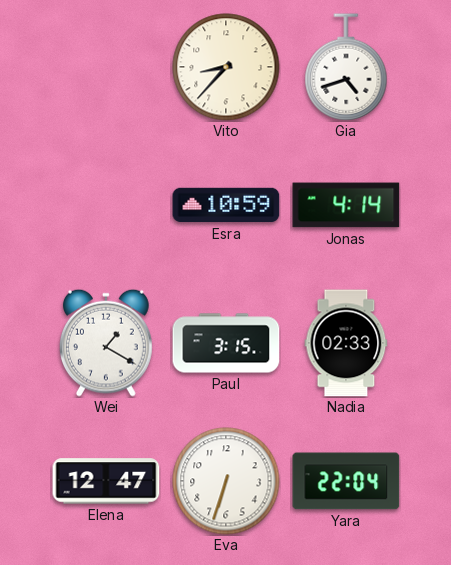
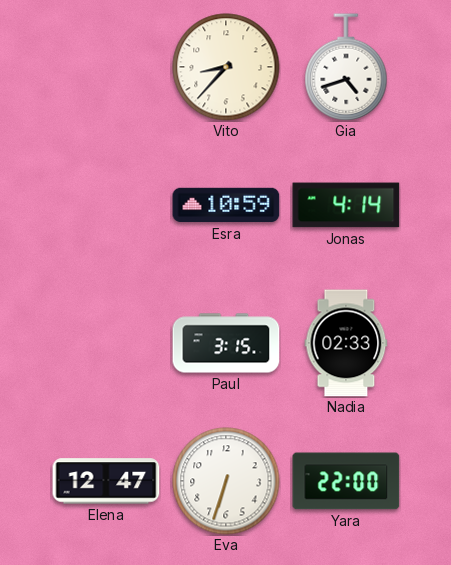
Wei: 1:20 -> none (106, 343)
Yara: 22:04 -> 22:00 (346, 481)
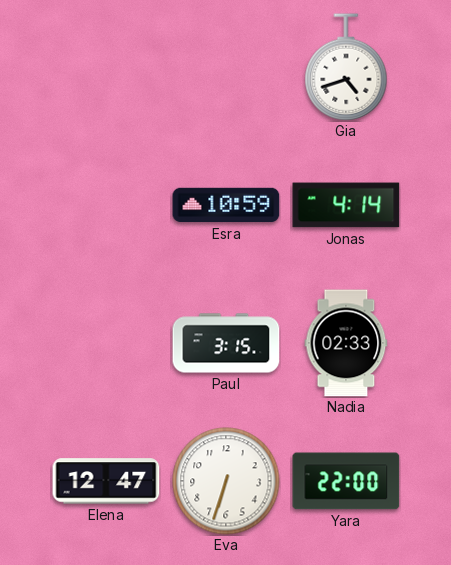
Vito: 8:37 -> none (226, 67)
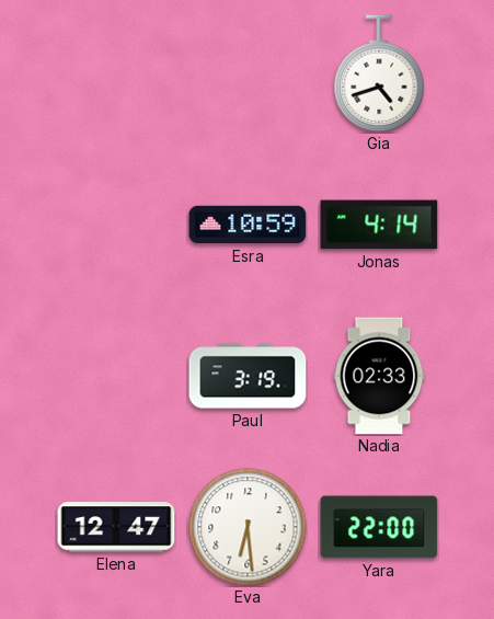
Paul: 3:15 -> 3:19 (248, 376)
Eva: 6:33 -> 6:29 (248, 527)
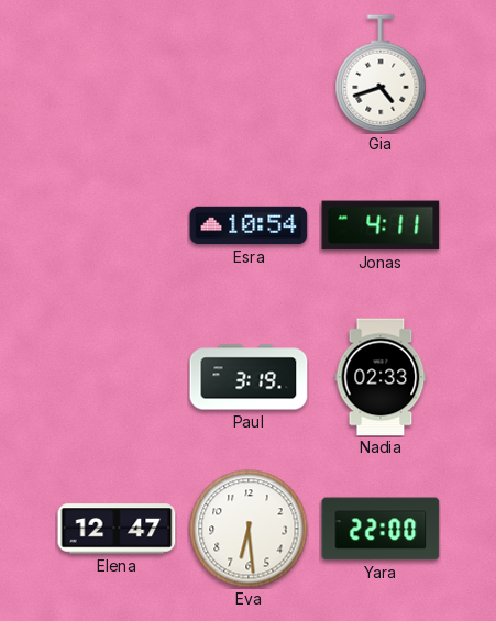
Esra: 10:59 -> 10:54 (249, 225)
Jonas: 4:14 -> 4:11 (381, 225)
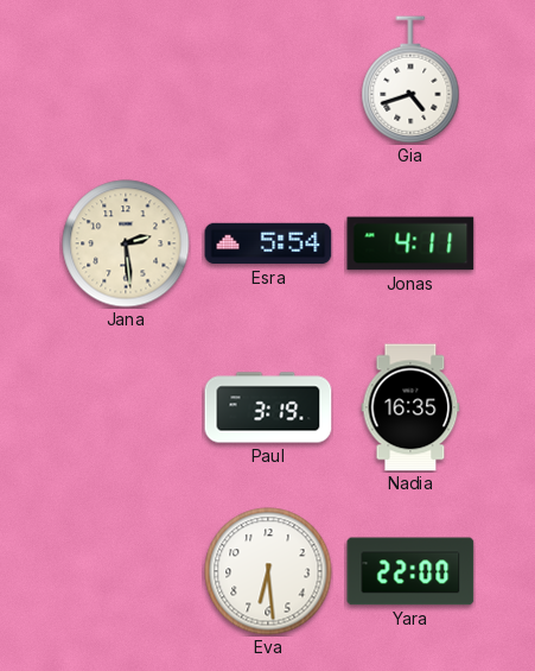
Jana: none -> 2:29 (126, 243)
Esra: 10:54 -> 5:54 (268, 243)
Nadia: 02:33 -> 16:35 (410, 407)
Elena: 12:47 -> none (117, 529)
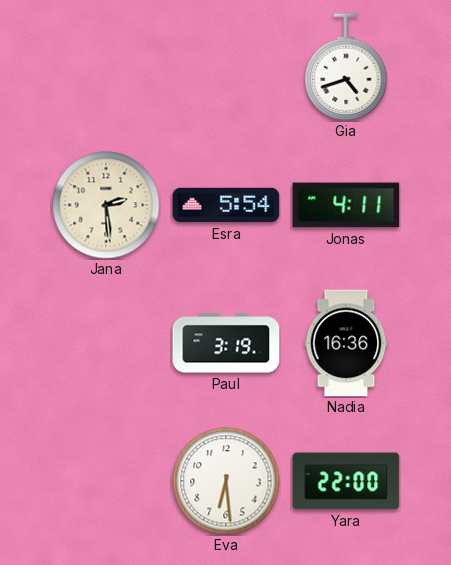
Nadia: 16:35 -> 16:36 (346, 343)
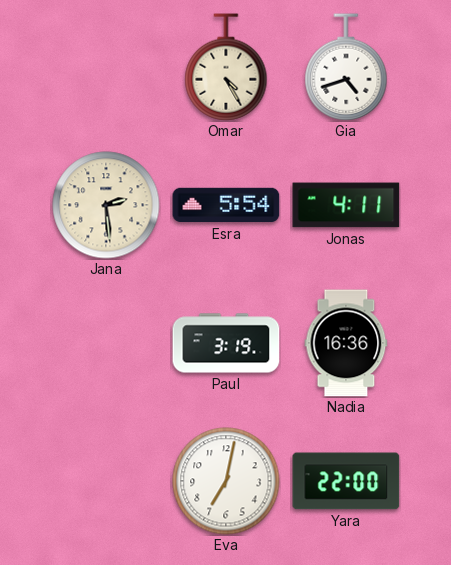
Omar: none -> 4:25 (226, 67)
Eva: 6:29 -> 7:02 (226, 481)
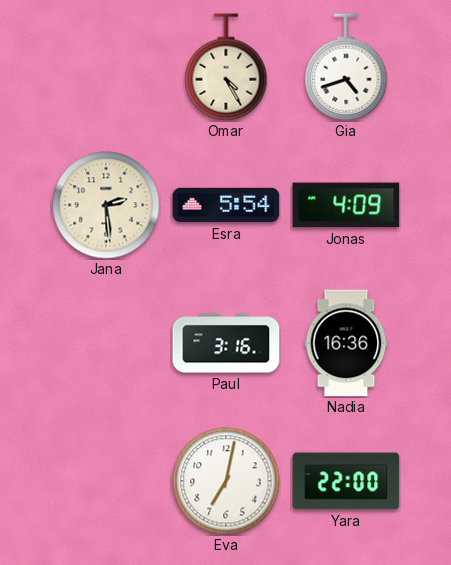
Jonas: 4:11 -> 4:09 (346, 205)
Paul: 3:19 -> 3:16 (226, 343)
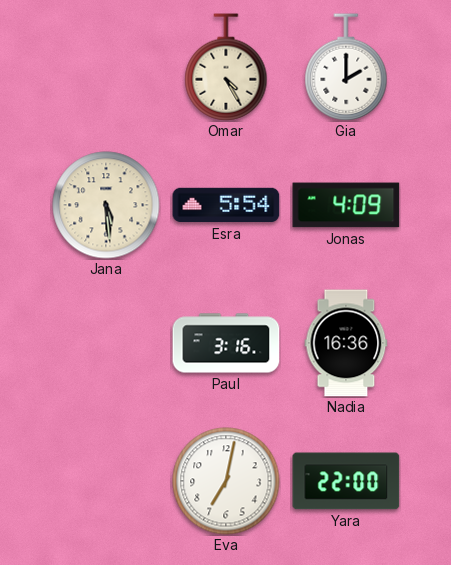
Gia: 4:42 -> 2:00 (346, 67)
Jana: 2:29 -> 5:29 (106, 205)
